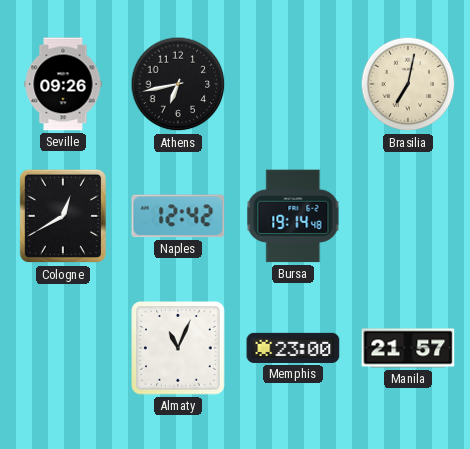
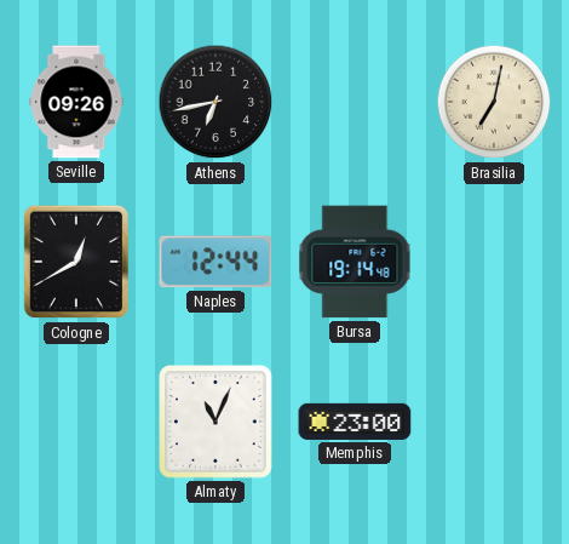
Naples: 12:42 -> 12:44 (215, 262)
Manila: 21:57 -> none (408, 348)
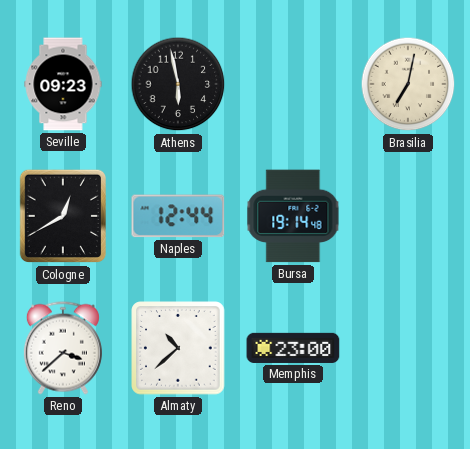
Seville: 09:26 -> 09:23 (63, 84)
Athens: 6:43 -> 5:58 (178, 84)
Reno: none -> 3:38 (63, 348)
Almaty: 11:04 -> 10:38 (178, 348)
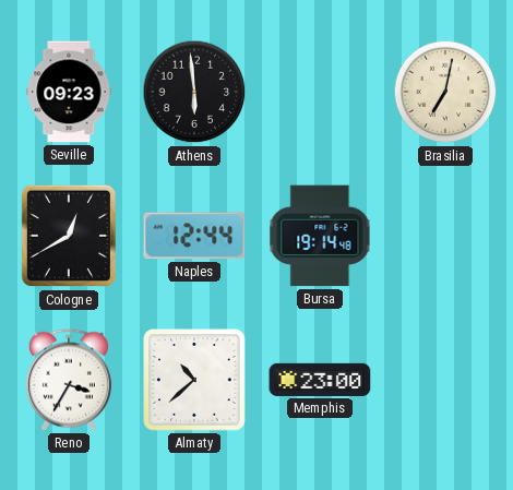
Athens: 5:58 -> 5:59 (194, 92)
Reno: 3:38 -> 3:35 (69, 380)
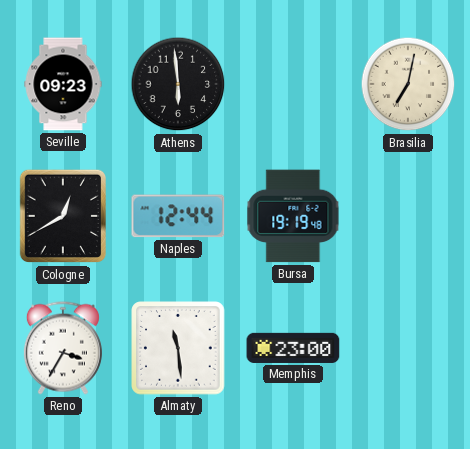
Bursa: 19:14 -> 19:19 (293, 216)
Almaty: 10:38 -> 11:29 (178, 348)
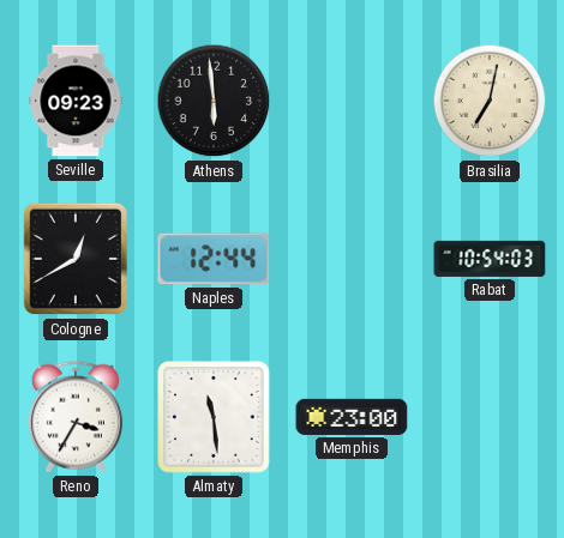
Bursa: 19:19 -> none (293, 216)
Rabat: none -> 10:54 (490, 259)
